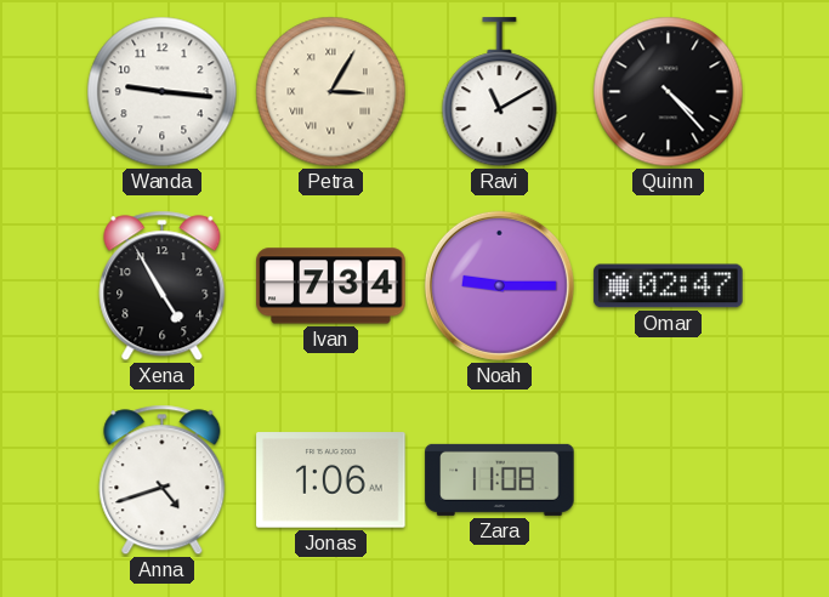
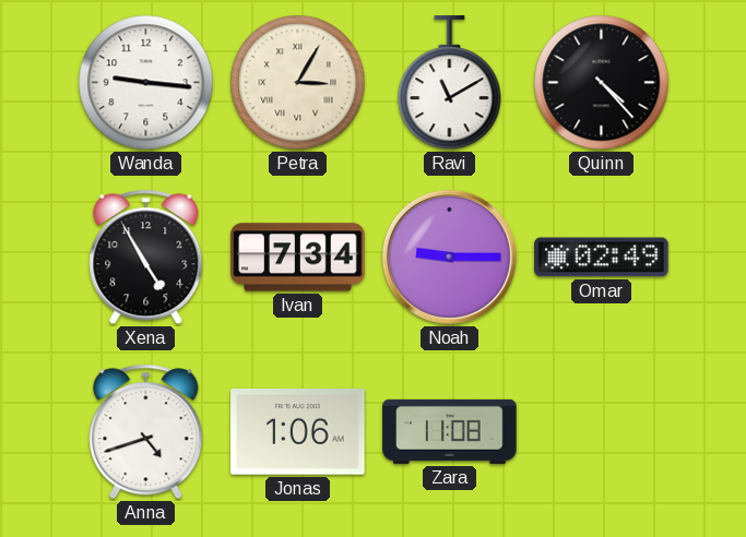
Omar: 02:47 -> 02:49 (602, 258)
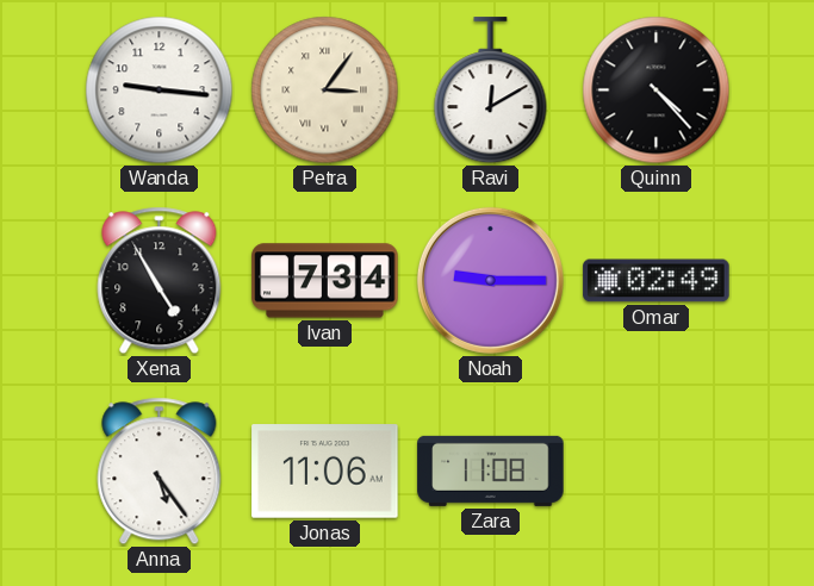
Petra: 3:05 -> 3:06 (325, 91)
Ravi: 11:10 -> 12:10 (491, 91)
Anna: 4:42 -> 5:24 (160, 472)
Jonas: 1:06 -> 11:06 (325, 472)
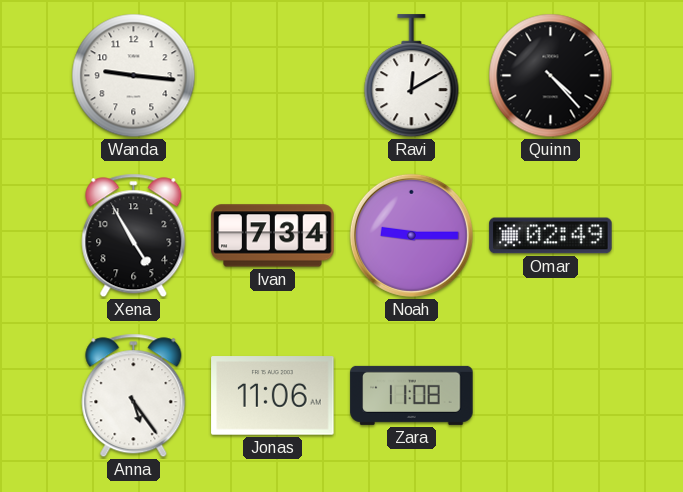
Petra: 3:06 -> none (325, 91)
